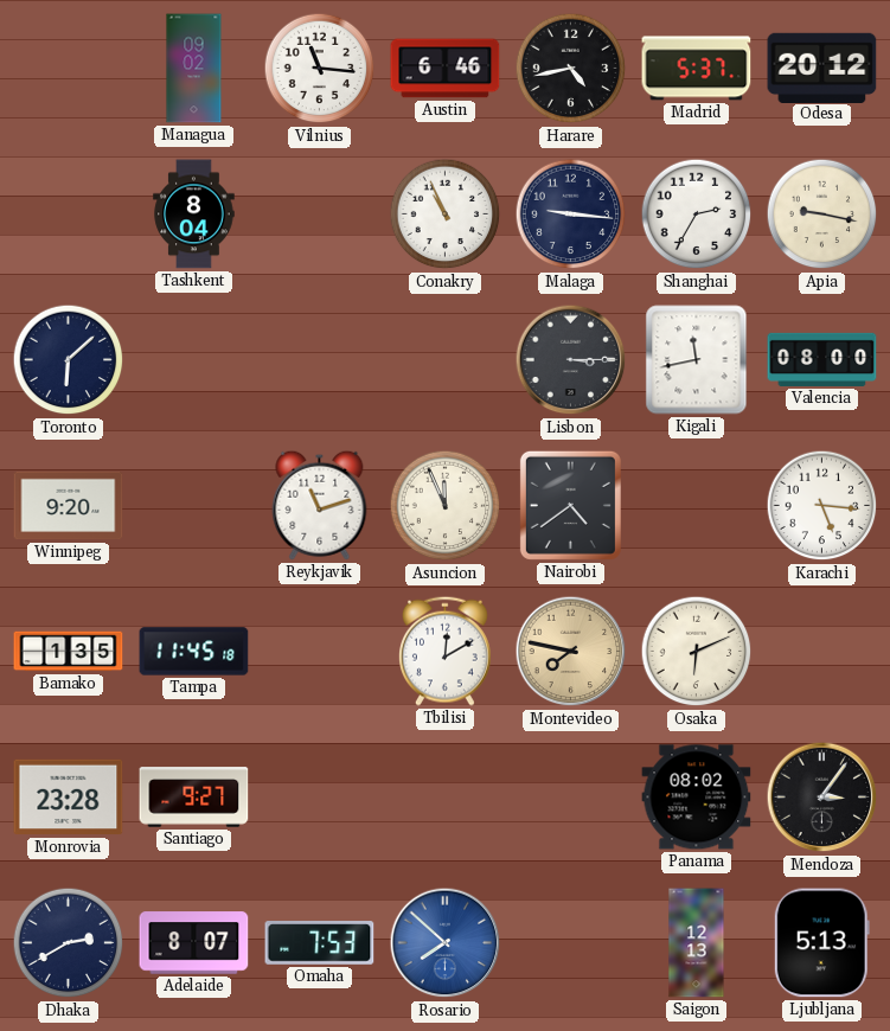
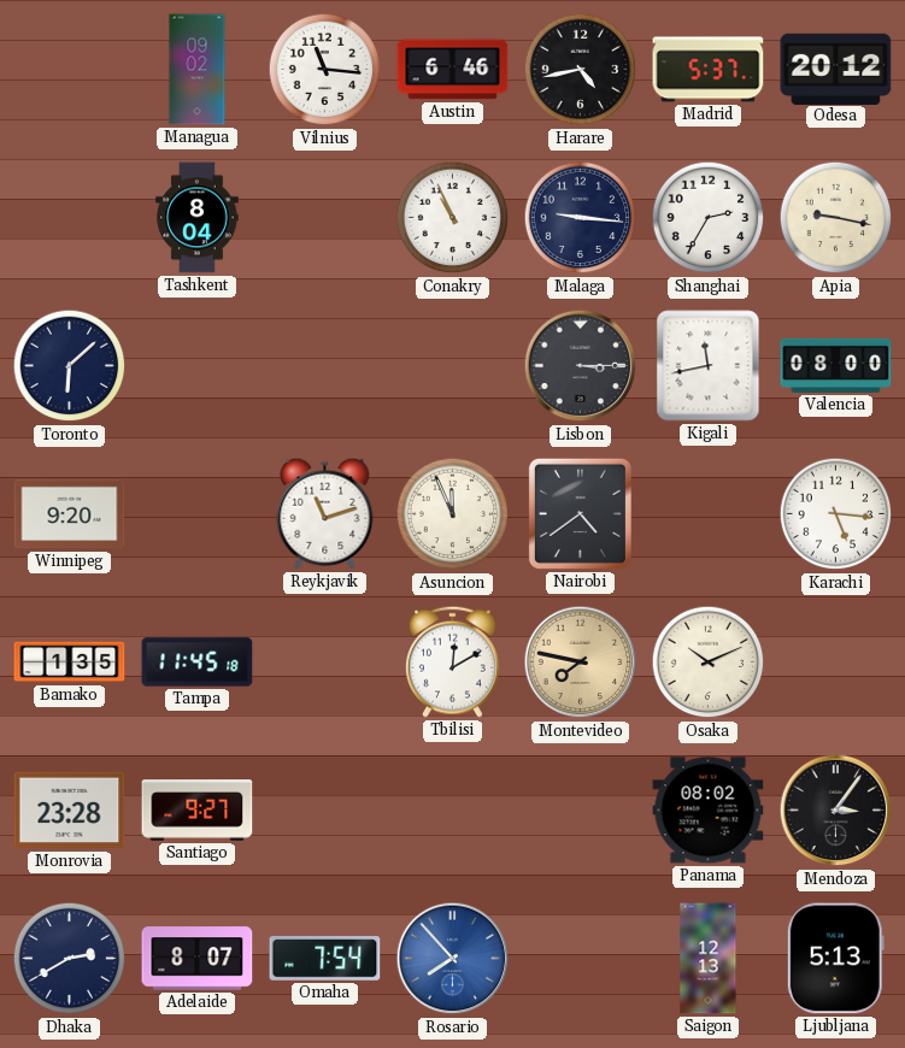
Osaka: 6:11 -> 10:11 (709, 663)
Omaha: 7:53 -> 7:54 (325, 959)
Rosario: 7:52 -> 7:53 (453, 959)
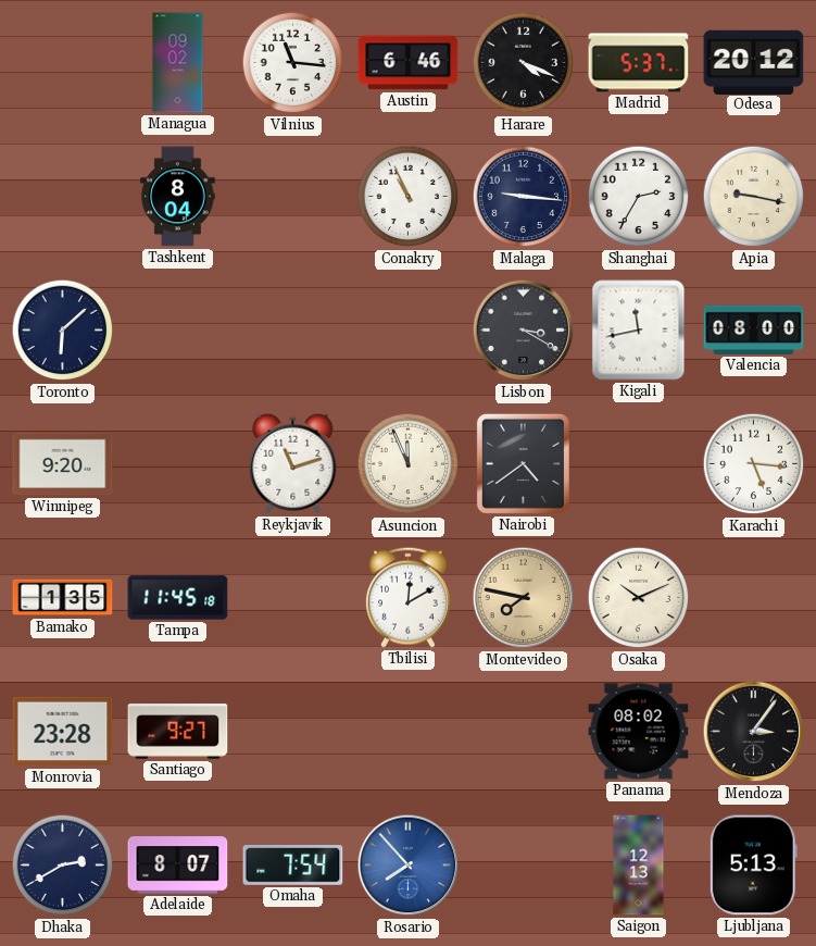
Harare: 4:43 -> 4:19 (524, 63)
Lisbon: 3:15 -> 3:20 (524, 331)
